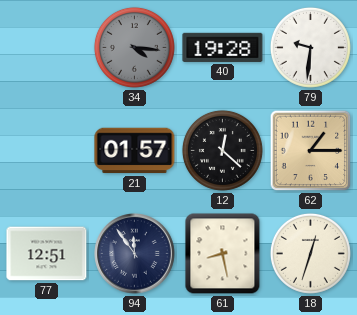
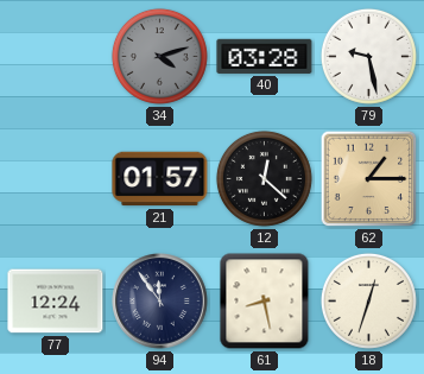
34: 4:16 -> 4:12 (159, 56)
40: 19:28 -> 03:28 (265, 56)
79: 9:31 -> 9:28 (368, 56)
77: 12:51 -> 12:24 (56, 302)
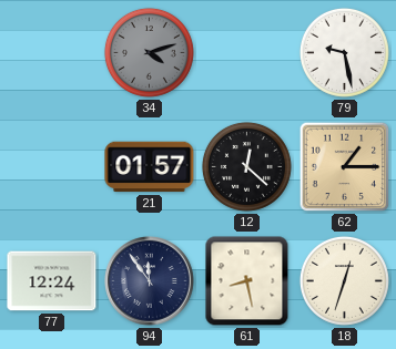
40: 03:28 -> none (265, 56)
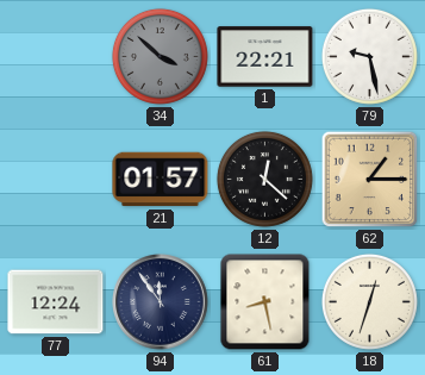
34: 4:12 -> 3:52 (160, 56)
1: none -> 22:21 (265, 57)
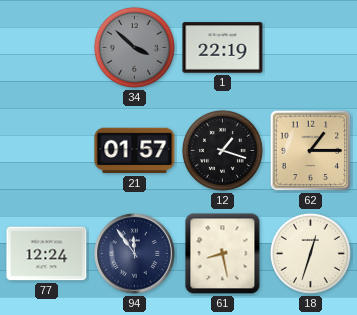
1: 22:21 -> 22:19 (223, 48)
79: 9:28 -> none (369, 56)
12: 12:22 -> 1:18 (222, 150)
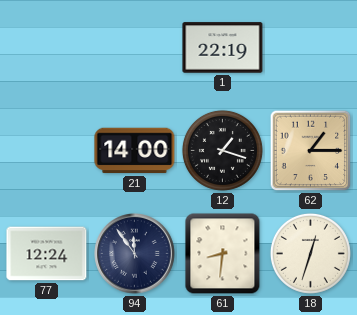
34: 3:52 -> none (134, 47)
21: 01:57 -> 14:00 (135, 151)
61: 8:28 -> 8:31 (223, 254)
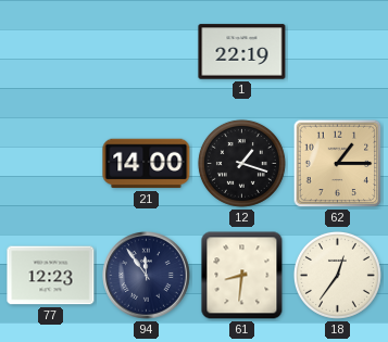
77: 12:24 -> 12:23 (51, 276)
18: 12:33 -> 12:36 (337, 275)
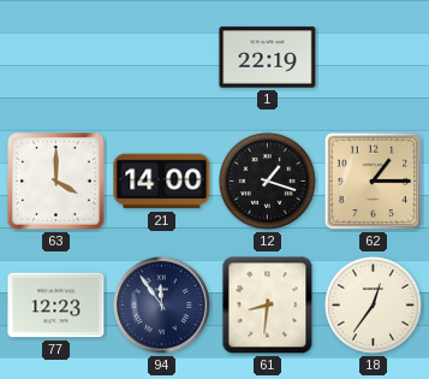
63: none -> 4:00 (56, 182)
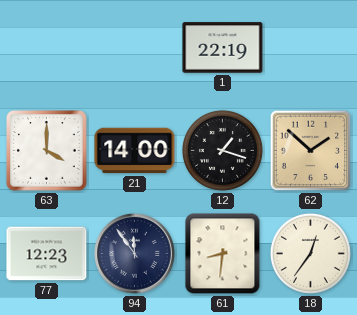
62: 1:15 -> 1:52 (311, 151)
